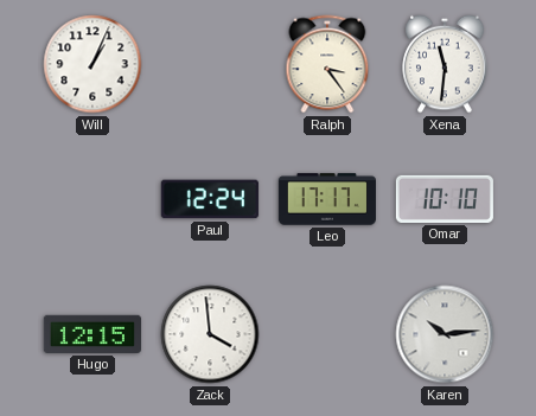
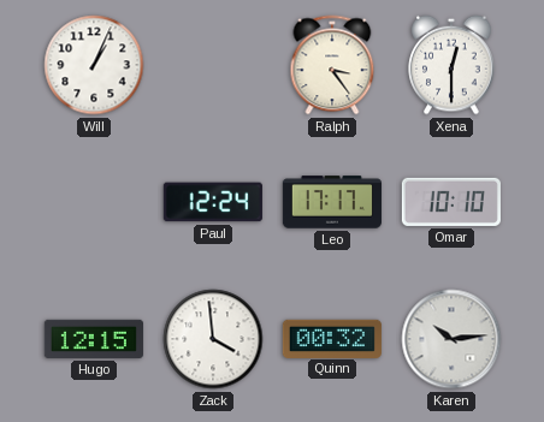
Xena: 11:31 -> 12:30 (451, 65)
Quinn: none -> 00:32 (332, 338)
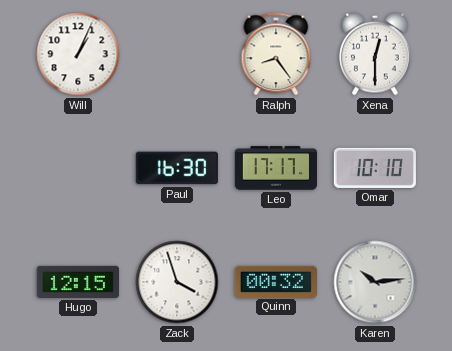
Ralph: 3:24 -> 8:24 (276, 54)
Paul: 12:24 -> 16:30 (177, 168)
Zack: 3:59 -> 3:57 (177, 282)
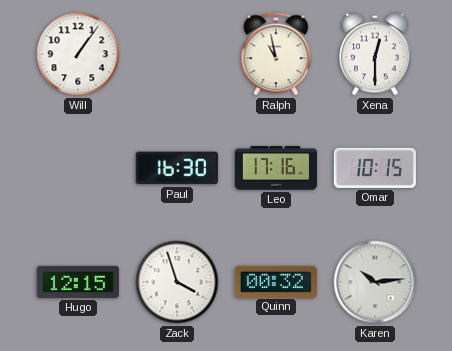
Will: 1:04 -> 1:06 (78, 54)
Ralph: 8:24 -> 10:58 (276, 54)
Leo: 17:17 -> 17:16 (276, 168)
Omar: 10:10 -> 10:15 (375, 168)
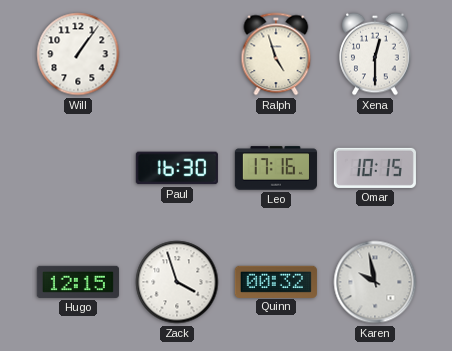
Ralph: 10:58 -> 4:57 (276, 54)
Karen: 10:14 -> 9:58 (375, 282)
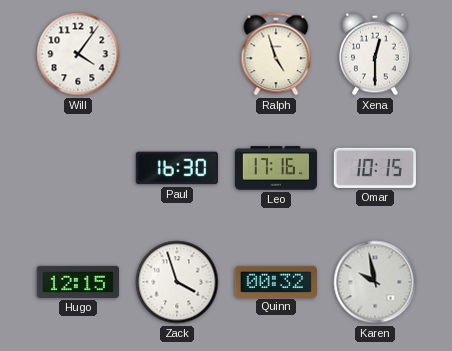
Will: 1:06 -> 4:06 (78, 54)
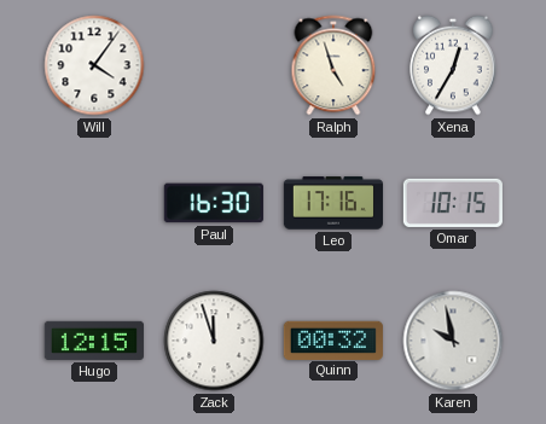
Xena: 12:30 -> 12:35 (453, 65)
Zack: 3:57 -> 11:57 (214, 341)
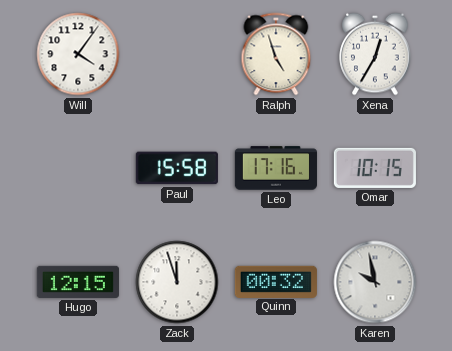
Paul: 16:30 -> 15:58 (177, 168)
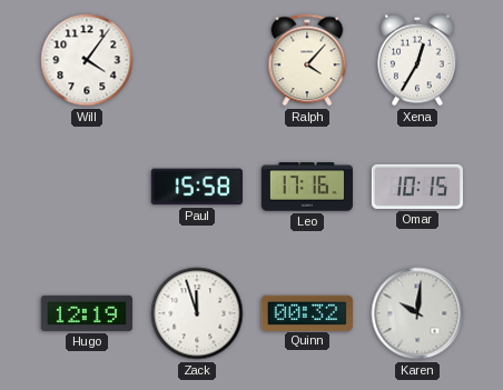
Ralph: 4:57 -> 4:07 (307, 60)
Hugo: 12:15 -> 12:19 (87, 313)
Karen: 9:58 -> 10:01 (417, 313)
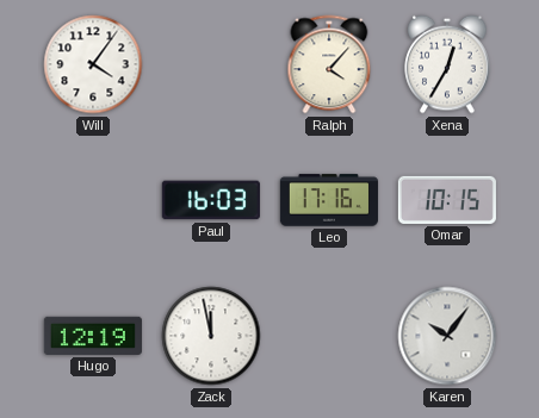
Paul: 15:58 -> 16:03 (211, 200)
Zack: 11:57 -> 11:58 (211, 336)
Quinn: 00:32 -> none (307, 312)
Karen: 10:01 -> 10:06 (447, 336)
